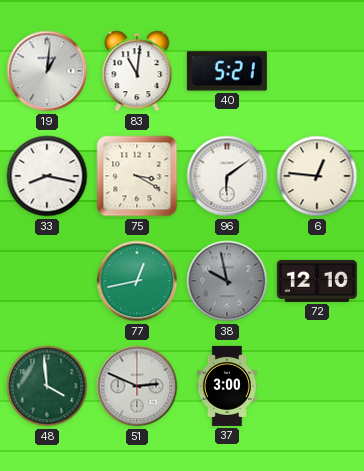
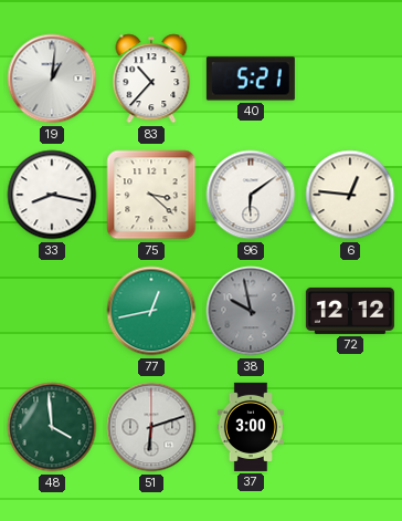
83: 11:01 -> 10:37 (151, 79)
75: 3:20 -> 3:22 (151, 195)
72: 12:10 -> 12:12 (350, 311)
51: 2:49 -> 6:12 (151, 427)
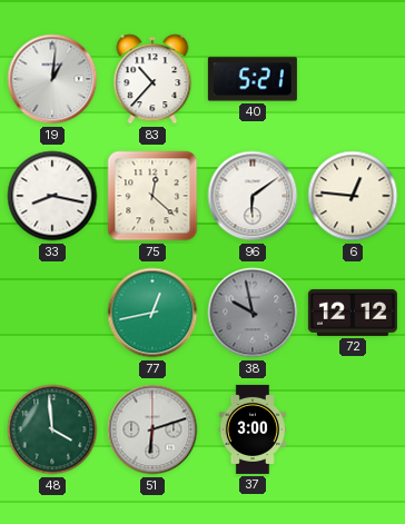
75: 3:22 -> 12:22 (152, 196)
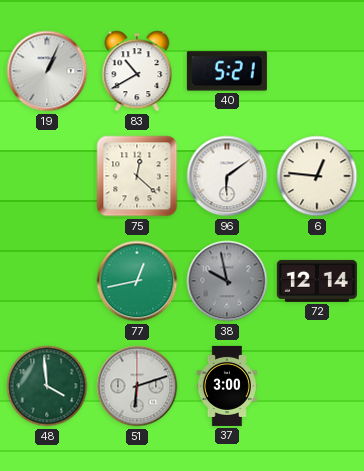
19: 1:01 -> 1:04 (47, 71)
83: 10:37 -> 10:40 (137, 71)
33: 8:17 -> none (52, 196)
72: 12:12 -> 12:14 (317, 281)
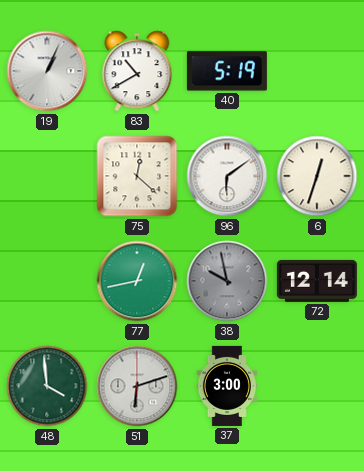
40: 5:21 -> 5:19 (227, 71)
6: 12:46 -> 12:33 (317, 176)
